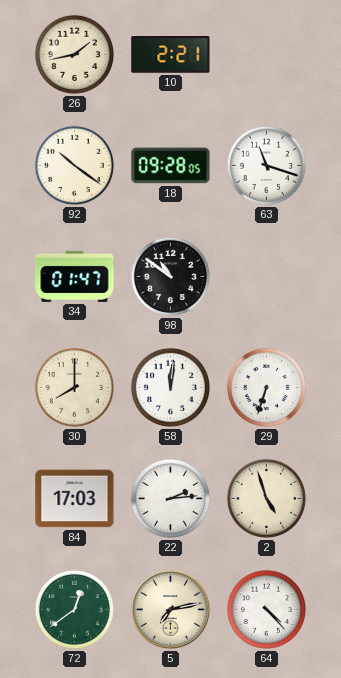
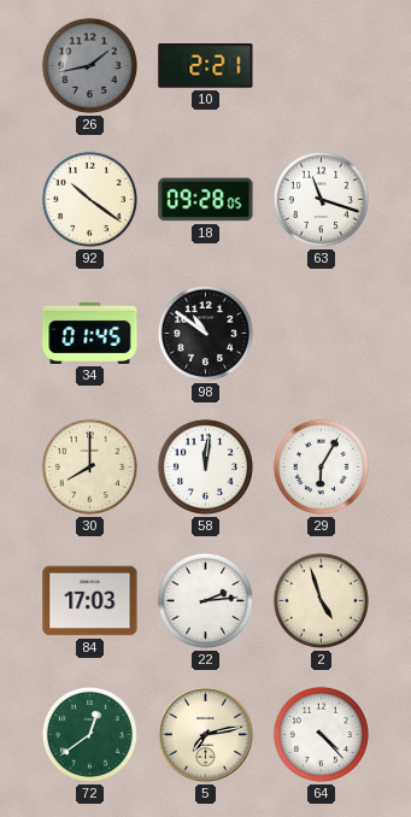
26 dial: cream -> grey (89, 65)
34: 01:47 -> 01:45 (90, 333)
29: 6:33 -> 6:05 (321, 466)
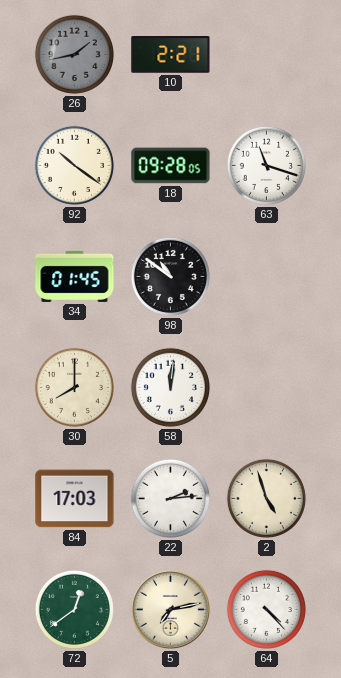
29: 6:05 -> none (321, 466)
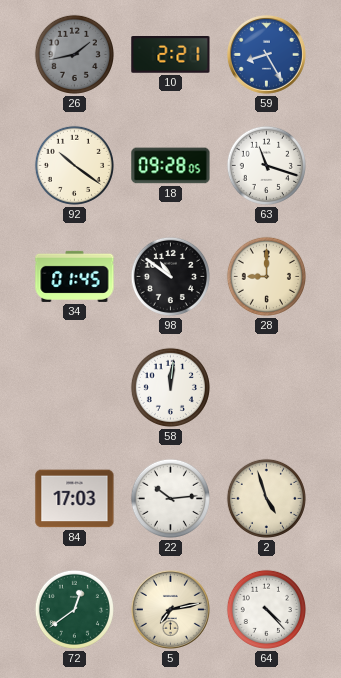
59: none -> 8:25 (266, 54)
28: none -> 9:00 (266, 276)
30: 8:00 -> none (74, 387)
22: 2:14 -> 10:14 (170, 498)
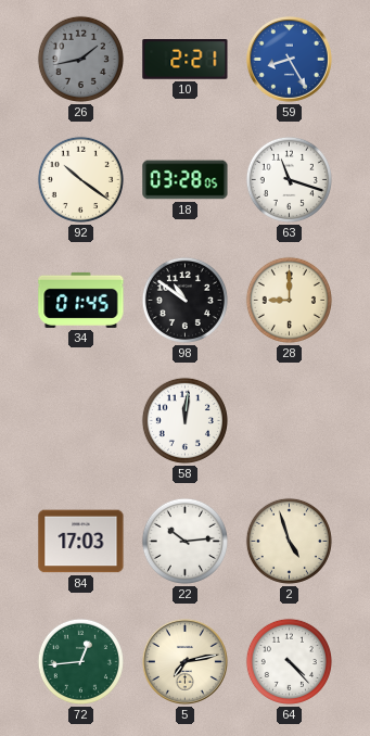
18: 09:28 -> 03:28 (186, 180)
72: 12:39 -> 12:44 (80, 661)
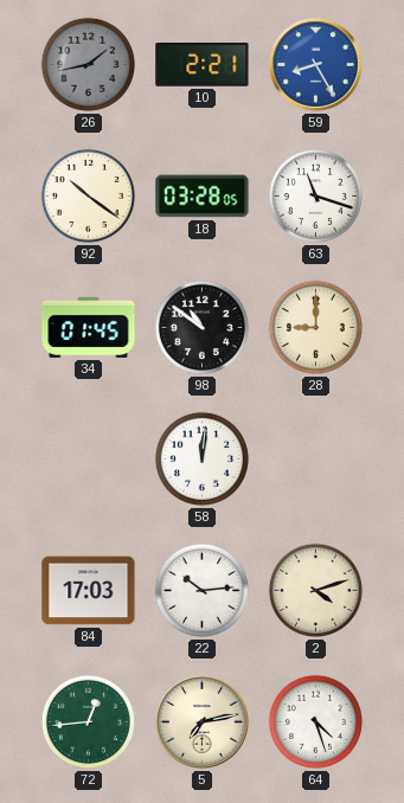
2: 4:57 -> 4:12 (315, 590)
64: 4:23 -> 4:27 (315, 721)
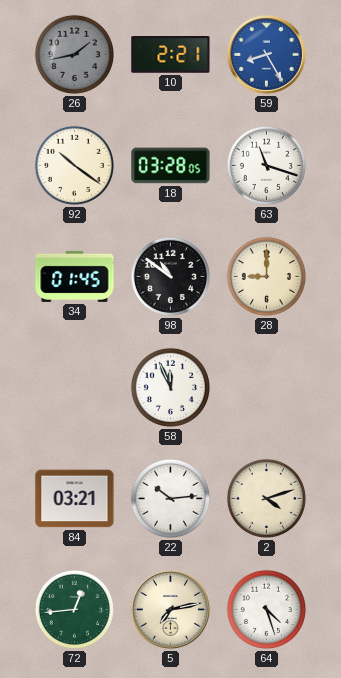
58: 12:01 -> 11:56 (170, 387)
84: 17:03 -> 03:21 (75, 499)
